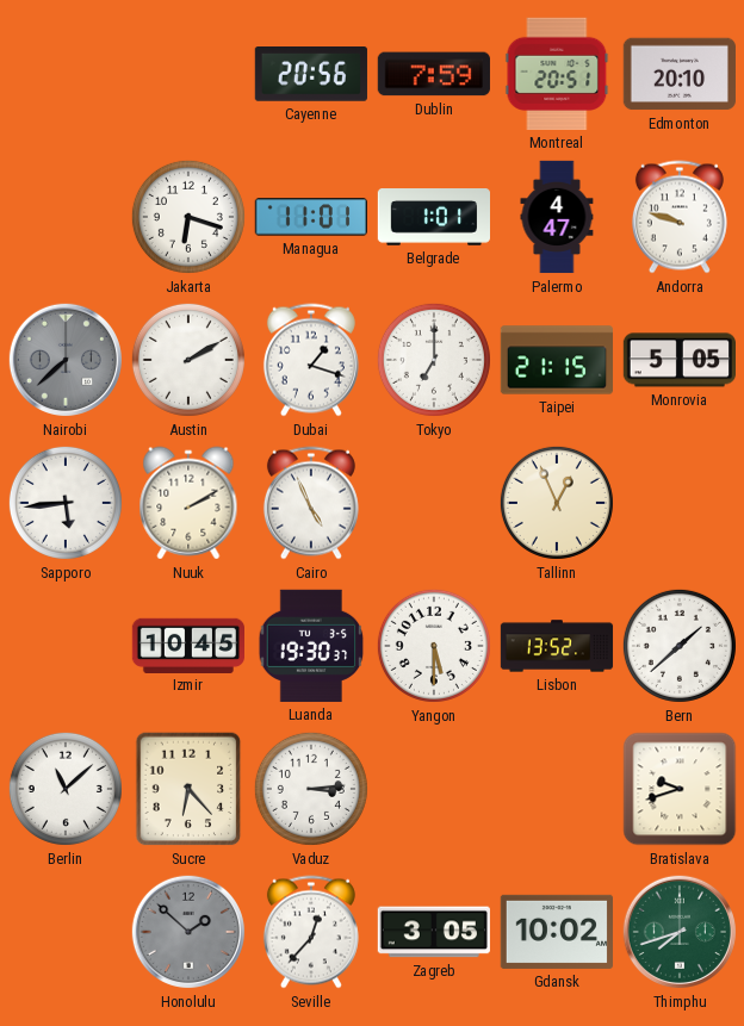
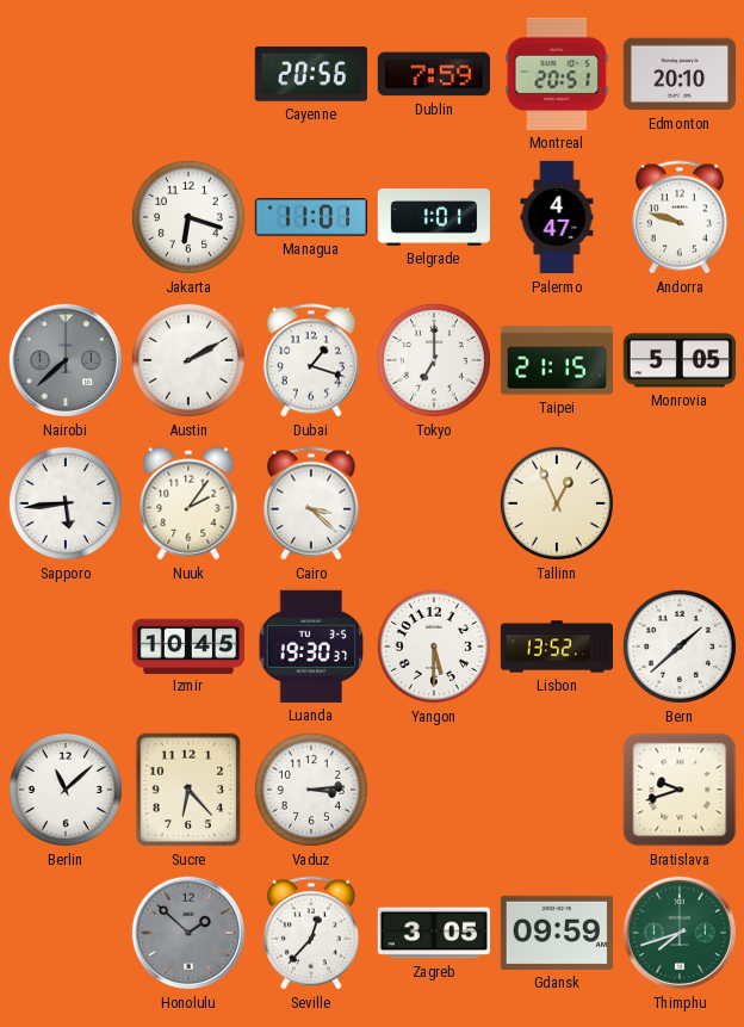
Nuuk: 2:10 -> 2:06 (188, 503)
Cairo: 4:56 -> 3:22 (311, 503)
Gdansk: 10:02 -> 09:59 (556, 933)
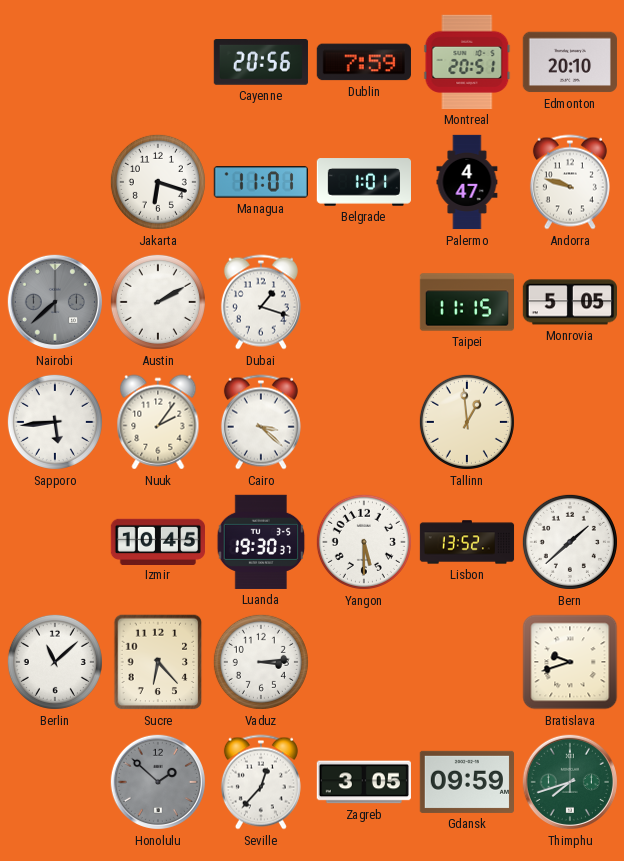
Tokyo: 7:00 -> none (434, 360)
Taipei: 21:15 -> 11:15 (466, 302)
Tallinn: 12:56 -> 12:59 (467, 422)
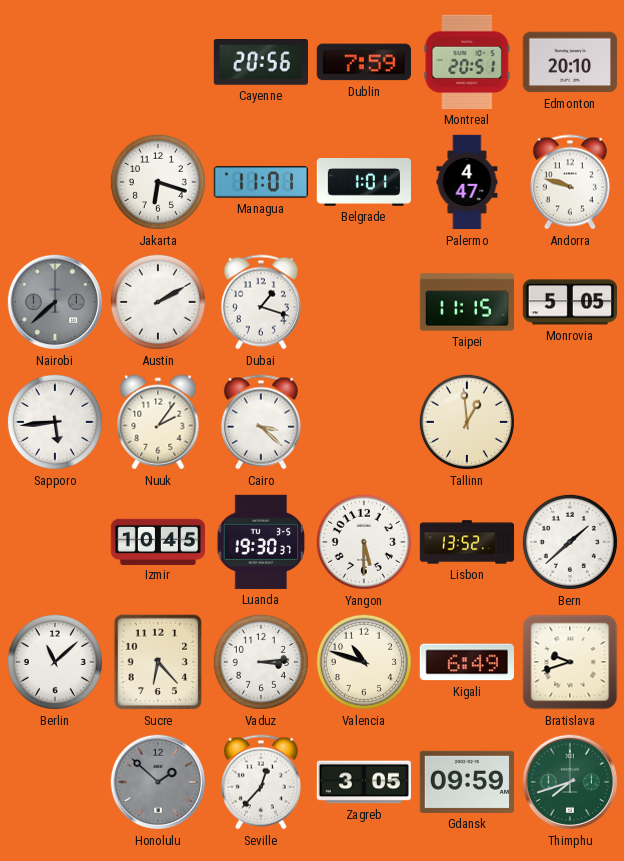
Valencia: none -> 10:48 (364, 662)
Kigali: none -> 6:49 (467, 662)
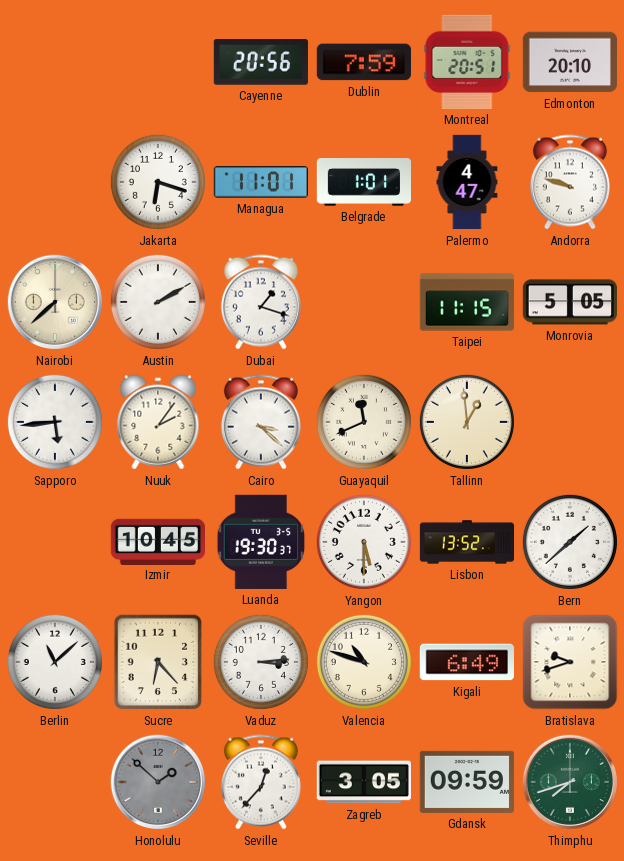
Nairobi dial: grey -> cream (55, 302)
Guayaquil: none -> 11:41 (364, 422)
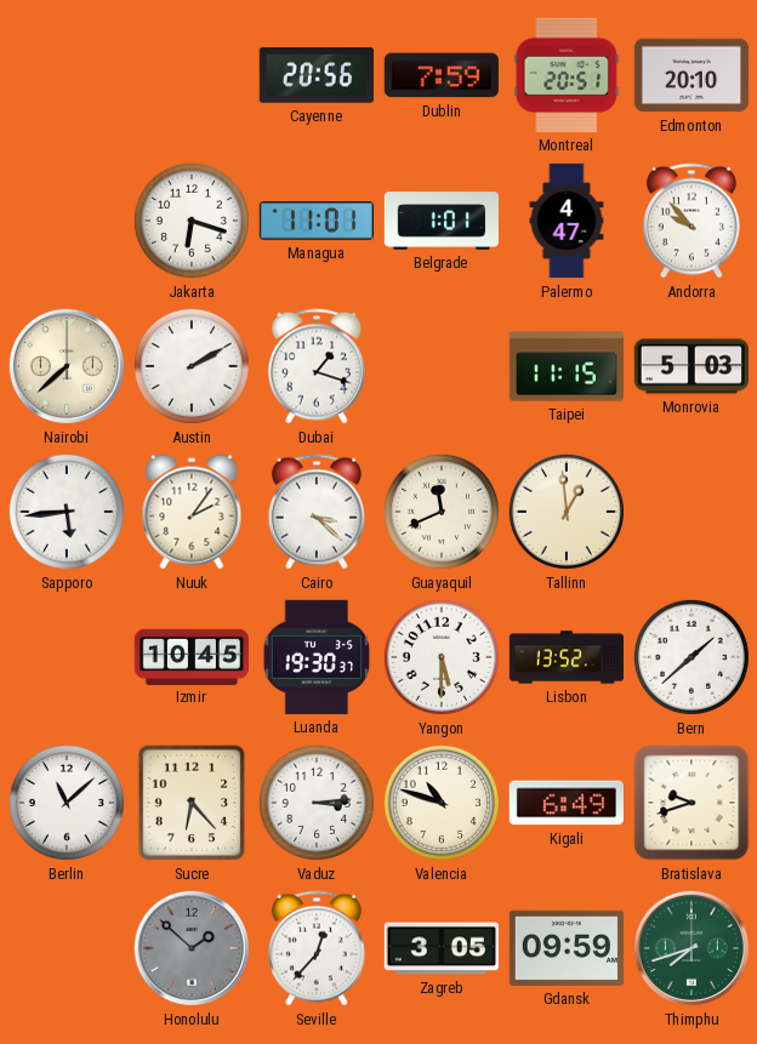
Andorra: 9:48 -> 9:53 (691, 221)
Monrovia: 5:05 -> 5:03 (690, 366)
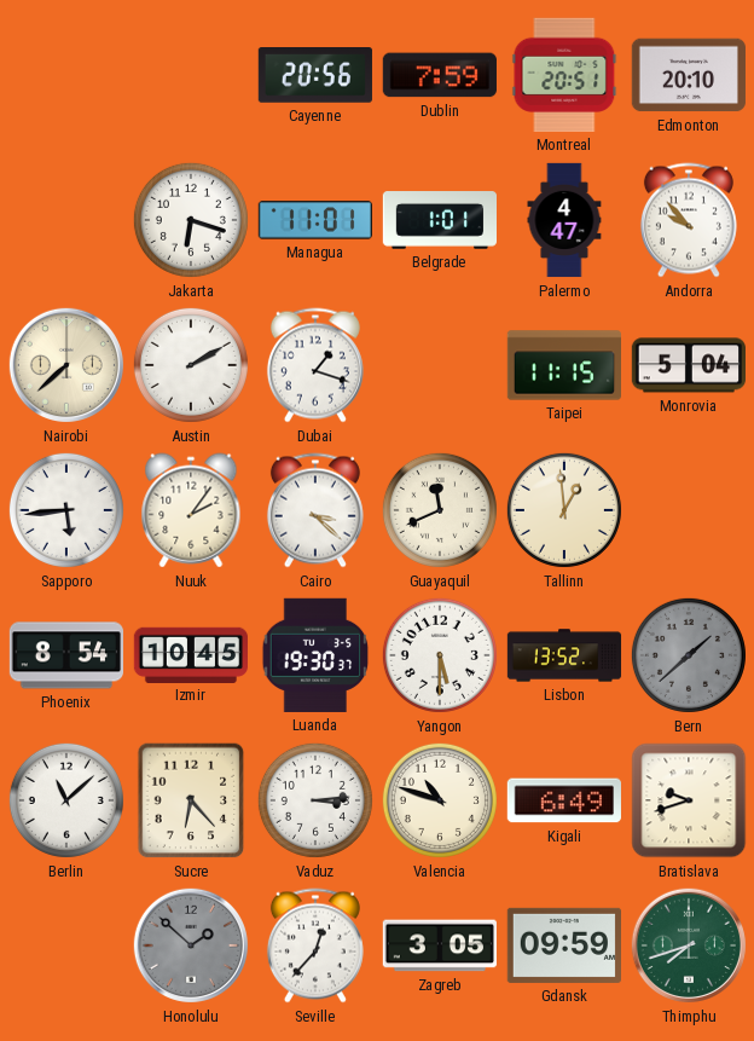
Monrovia: 5:03 -> 5:04 (688, 365)
Phoenix: none -> 8:54 (65, 655)
Bern dial: white -> grey (689, 655)
